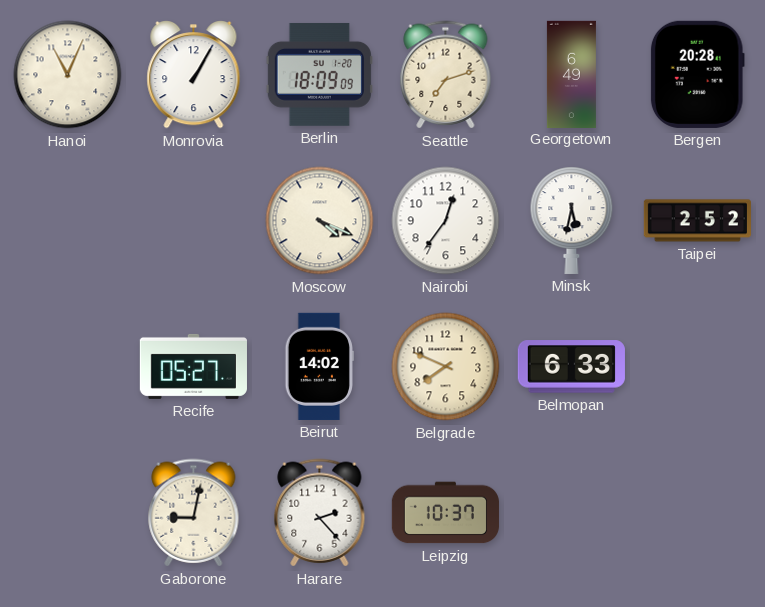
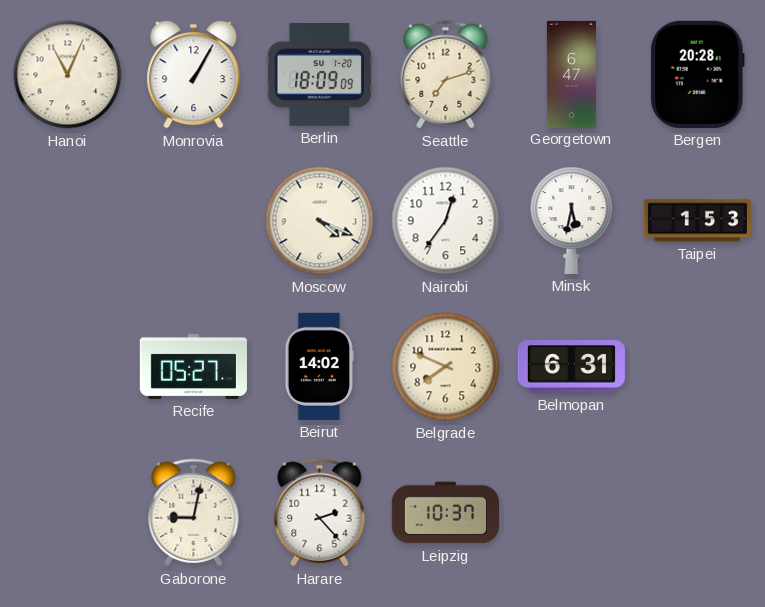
Georgetown: 6:49 -> 6:47 (571, 74)
Taipei: 2:52 -> 1:53 (697, 221)
Belmopan: 6:33 -> 6:31 (571, 367)
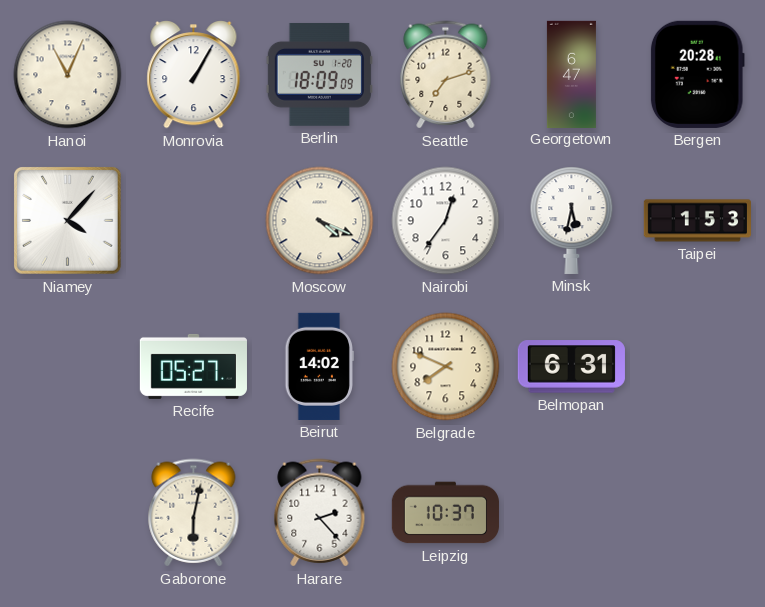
Niamey: none -> 4:07 (67, 220)
Gaborone: 9:02 -> 6:02 (194, 513)
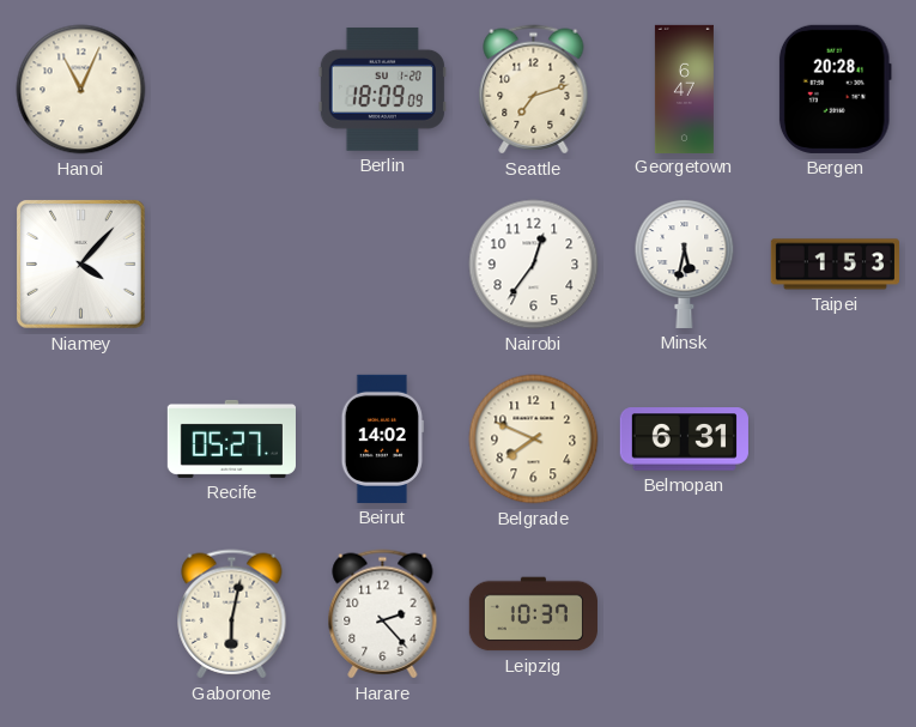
Monrovia: 1:05 -> none (194, 75)
Moscow: 4:19 -> none (320, 221)
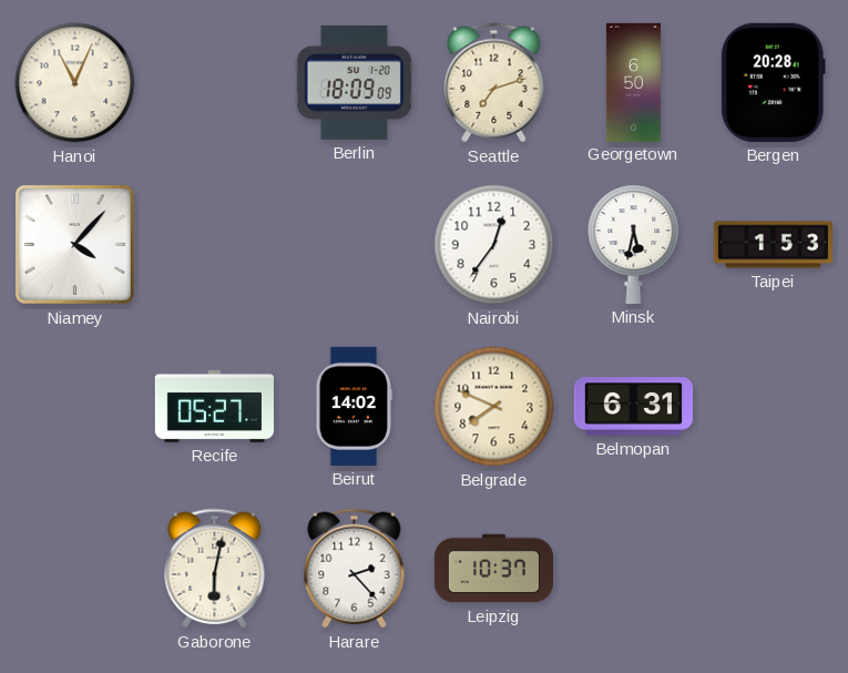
Georgetown: 6:47 -> 6:50 (633, 82)
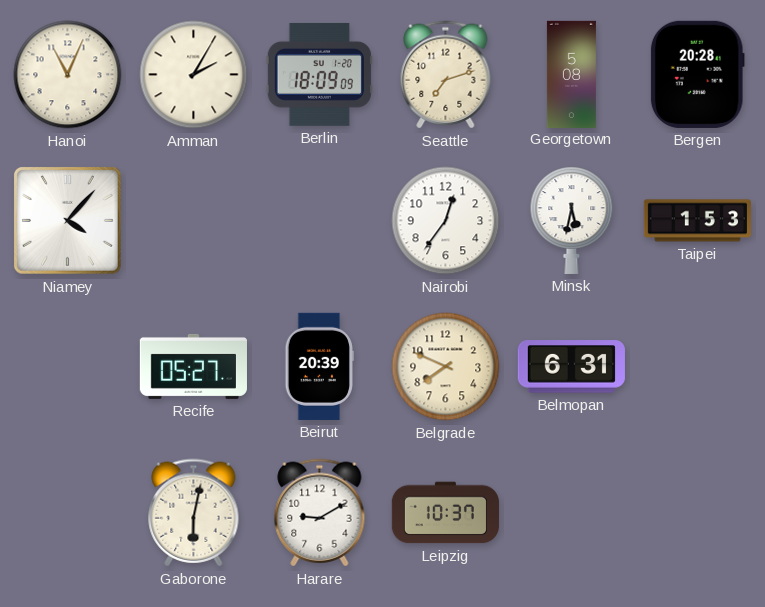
Amman: none -> 2:05 (194, 75)
Georgetown: 6:50 -> 5:08 (571, 74)
Beirut: 14:02 -> 20:39 (319, 366)
Harare: 2:23 -> 9:10 (320, 513)
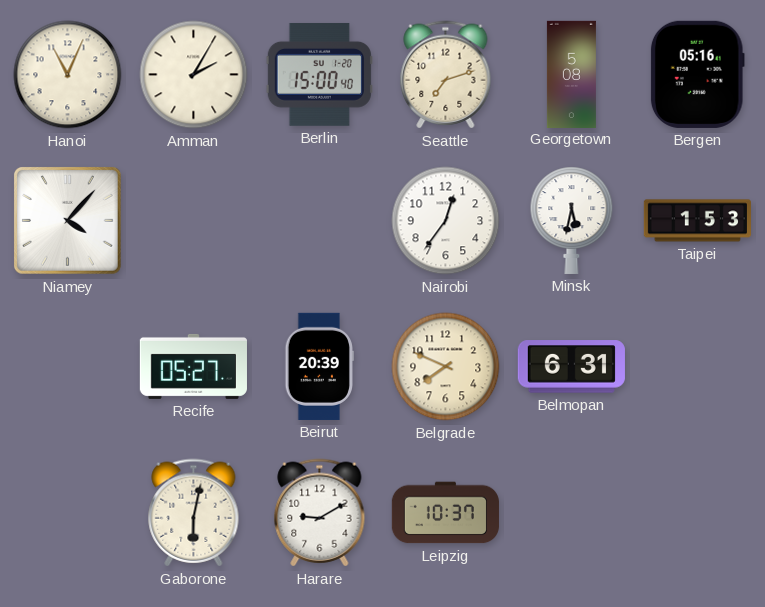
Berlin: 18:09 -> 15:00 (319, 74)
Bergen: 20:28 -> 05:16 (697, 74)
